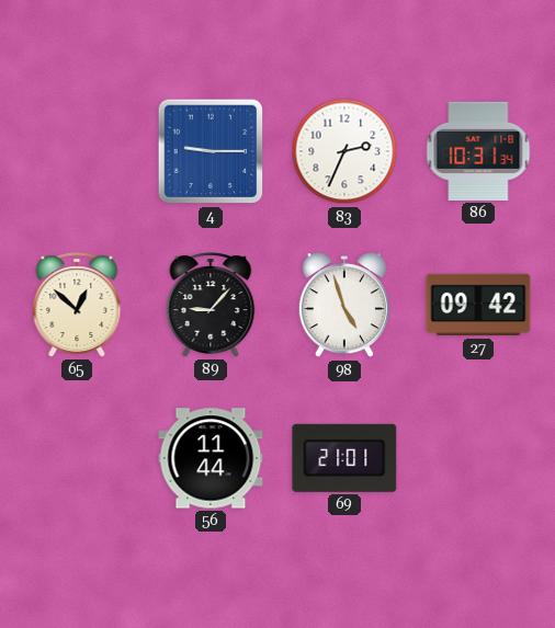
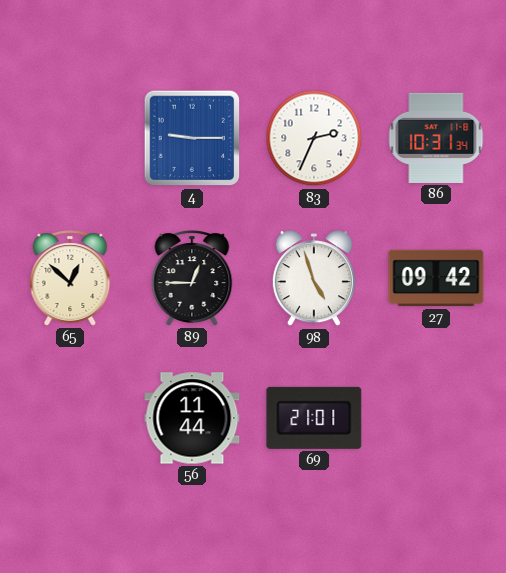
89: 9:07 -> 12:45 (192, 278)
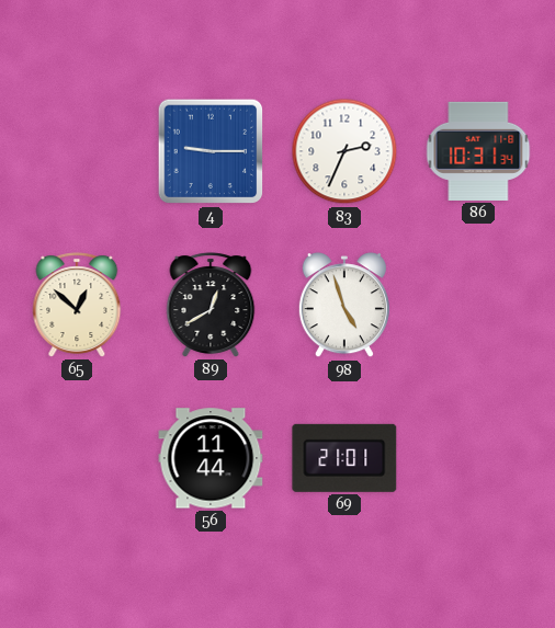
89: 12:45 -> 12:40 (211, 305)
27: 09:42 -> none (436, 278)
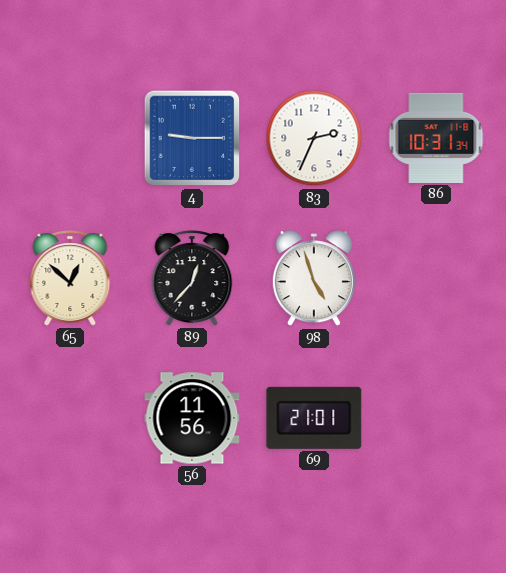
89: 12:40 -> 12:37 (192, 278)
56: 11:44 -> 11:56 (192, 418)
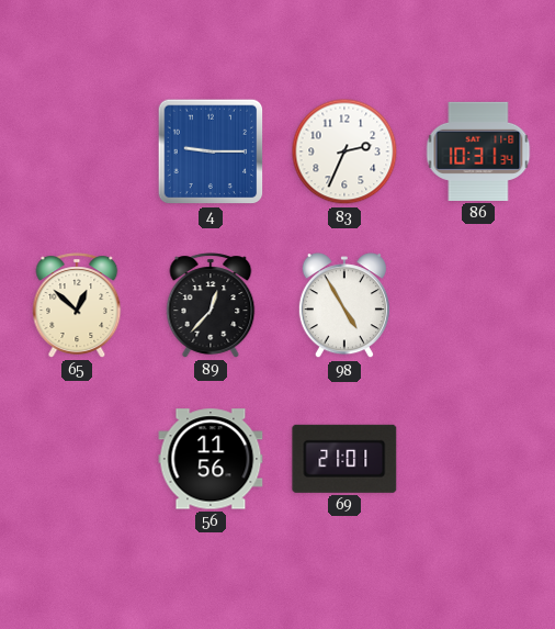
98: 4:57 -> 4:55 (344, 306)
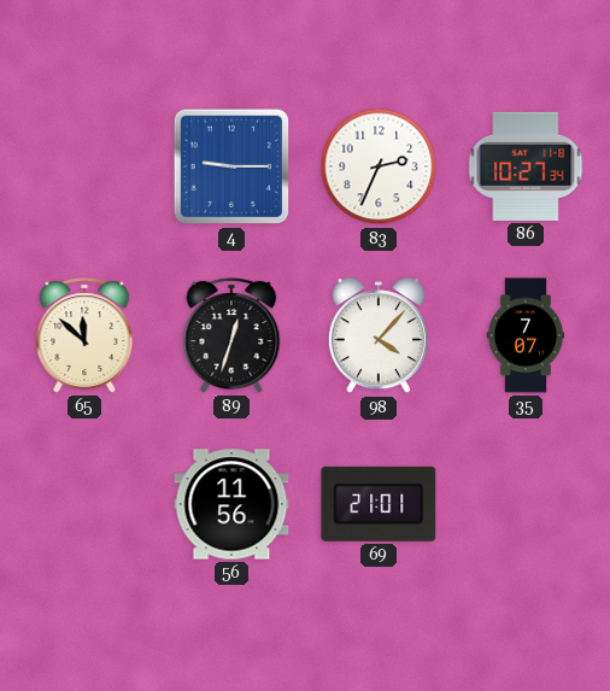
86: 10:31 -> 10:27 (526, 166)
65: 12:52 -> 11:52 (84, 335)
89: 12:37 -> 12:33 (231, 335)
98: 4:55 -> 4:07 (379, 336)
35: none -> 7:07 (526, 335)
